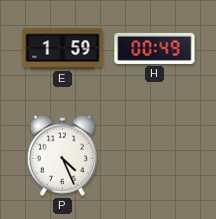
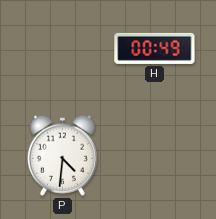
E: 1:59 -> none (63, 49)
P: 4:26 -> 4:31 (62, 155)
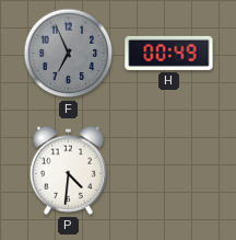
F: none -> 6:56 (69, 54)
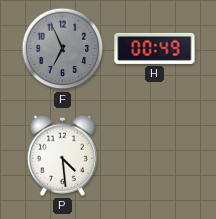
P: 4:31 -> 4:29 (62, 155)
